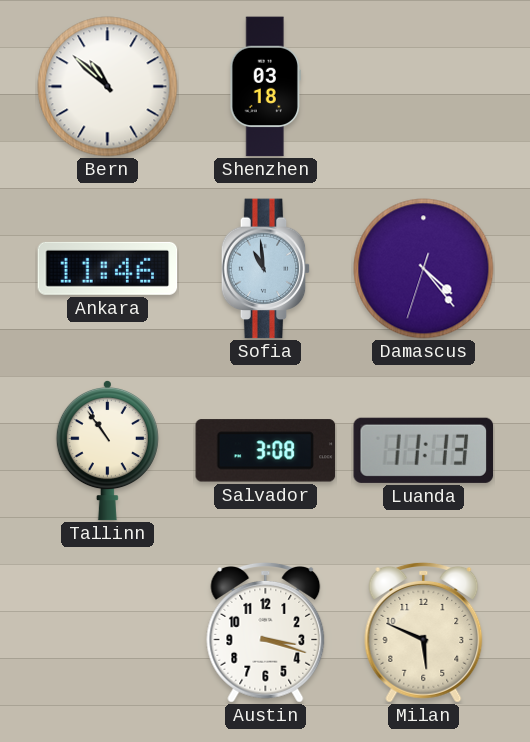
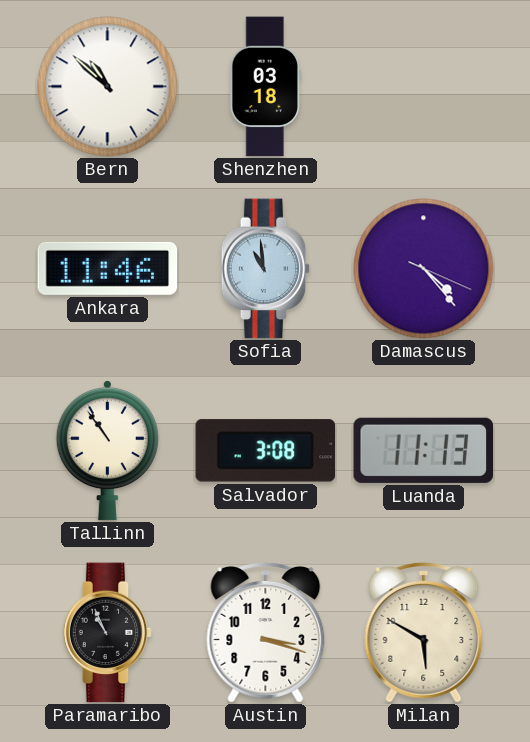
Damascus: 4:23:33 -> 4:23:19 (424, 269)
Paramaribo: none -> 10:56 (108, 633)
Milan: 5:49 -> 5:50 (424, 633)
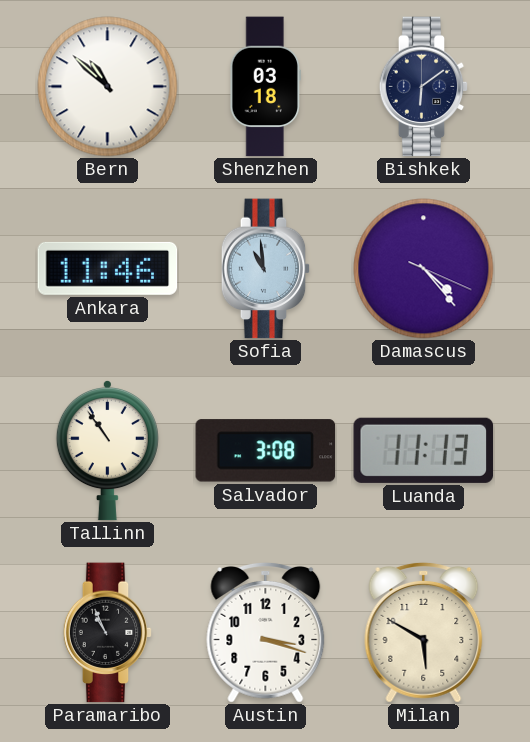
Bishkek: none -> 6:09 (424, 87)
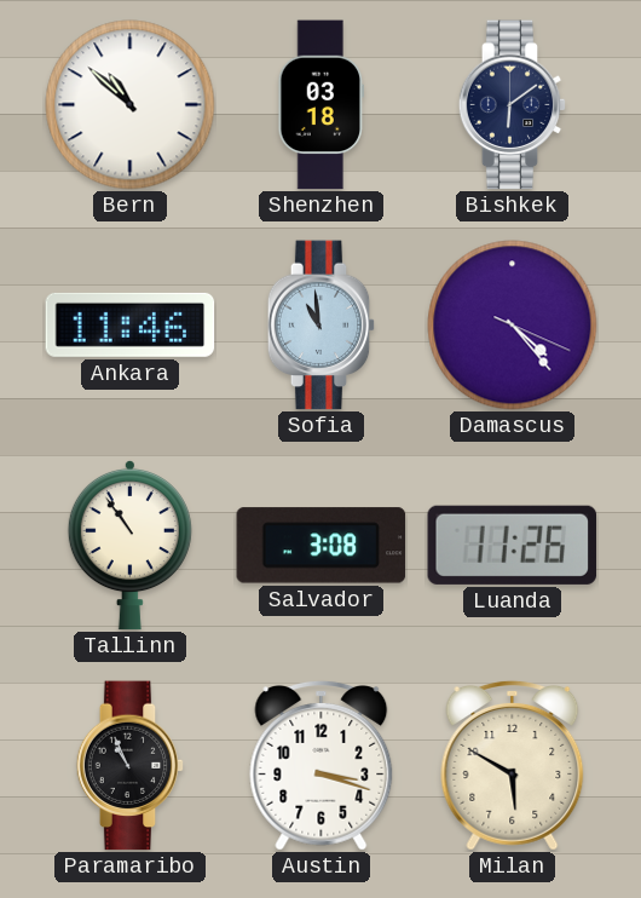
Luanda: 11:13 -> 11:26 (513, 545)
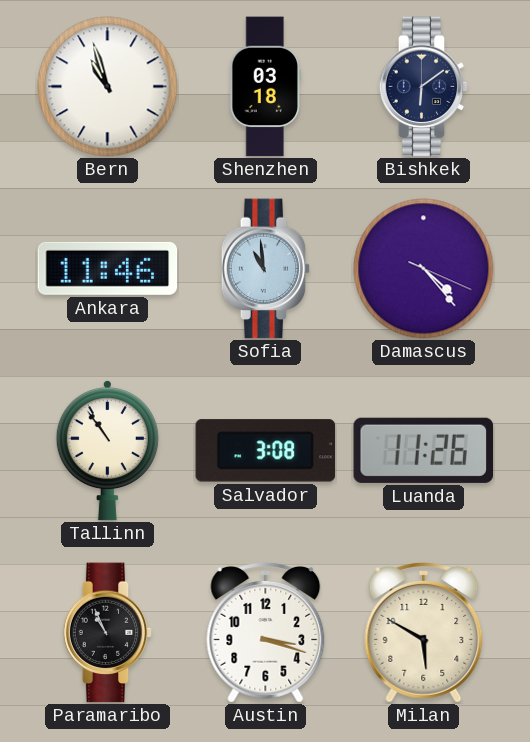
Bern: 10:52 -> 10:57 (108, 87)
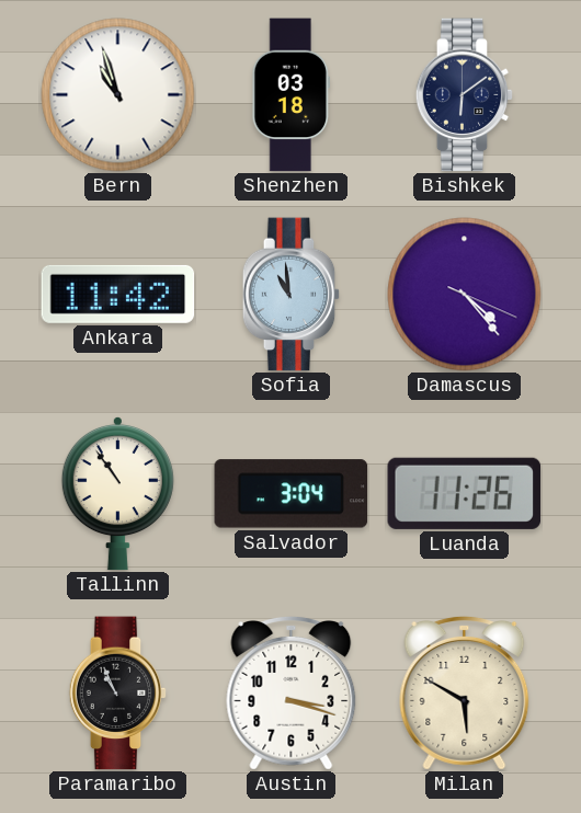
Ankara: 11:46 -> 11:42 (118, 294)
Salvador: 3:08 -> 3:04 (292, 494)
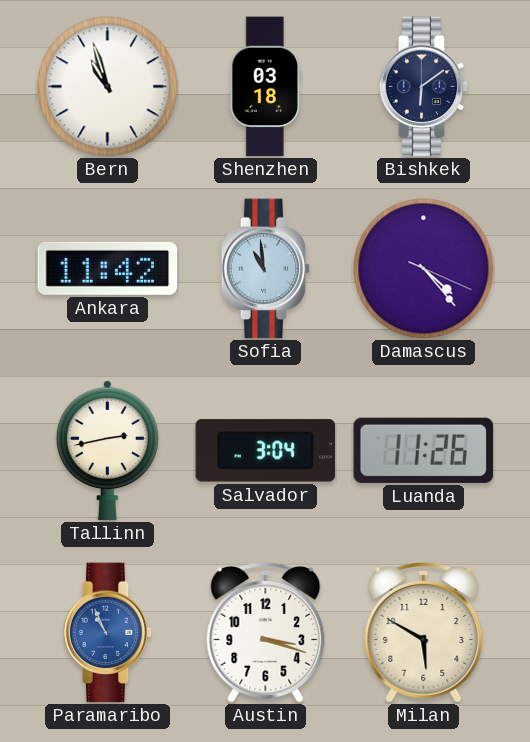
Tallinn: 10:54 -> 2:43 (107, 450)
Paramaribo dial: black -> blue (108, 633)
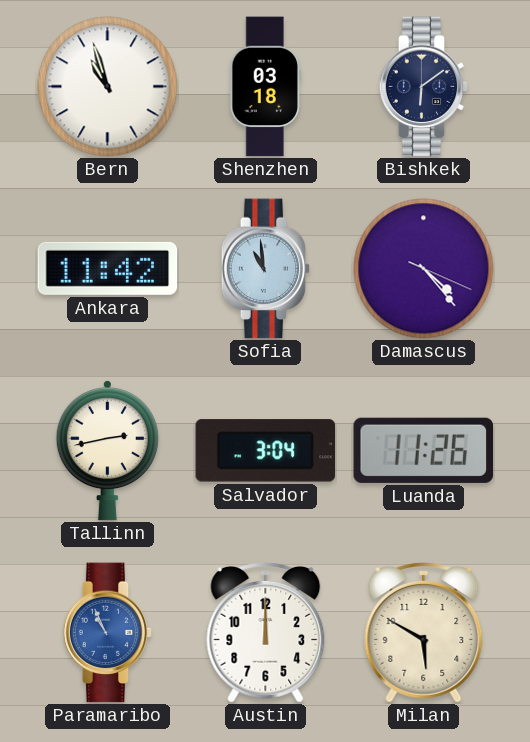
Austin: 3:18 -> 12:00 (266, 633)
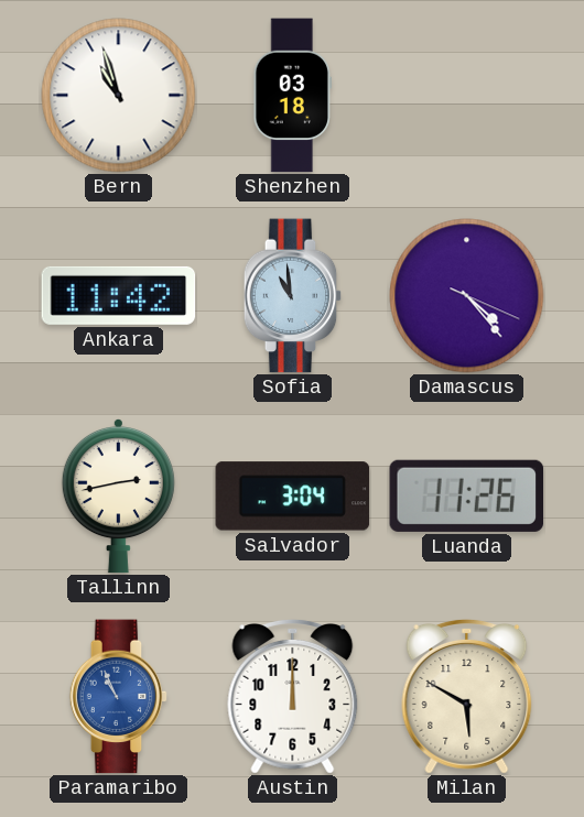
Bishkek: 6:09 -> none (424, 87)
